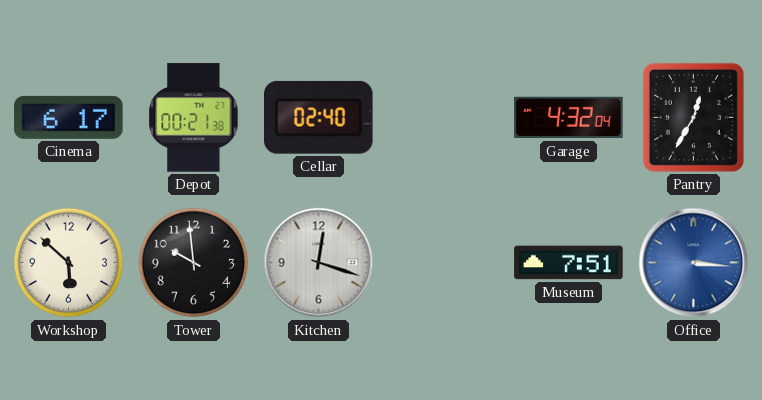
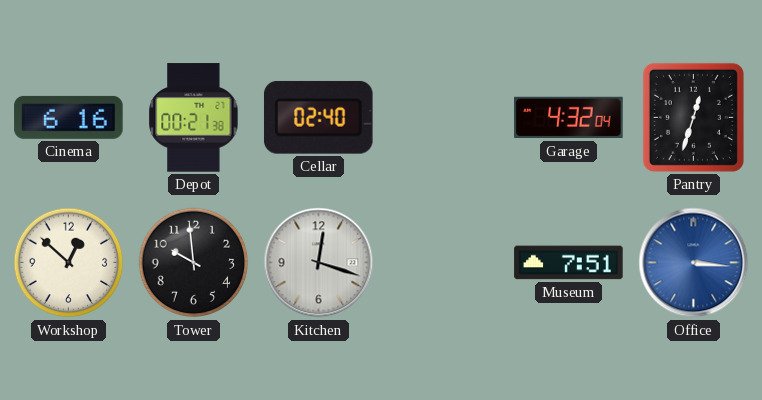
Cinema: 6:17 -> 6:16 (69, 117)
Pantry: 12:35 -> 12:33 (693, 117)
Workshop: 5:52 -> 12:52 (69, 263)
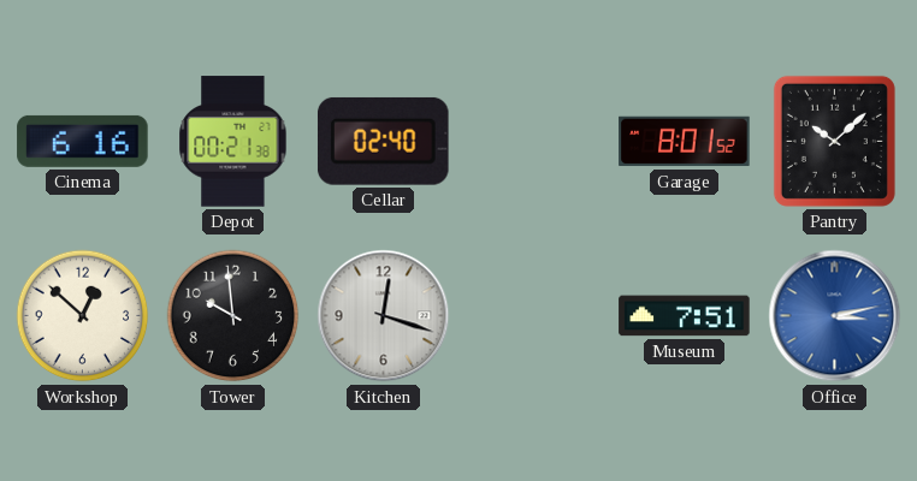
Garage: 4:32 -> 8:01 (685, 142)
Pantry: 12:33 -> 10:08 (834, 141)
Office: 3:16 -> 3:13 (835, 316)
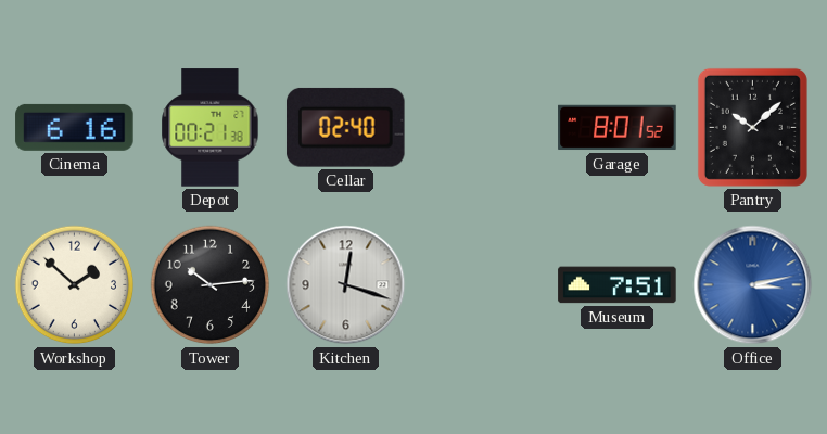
Workshop: 12:52 -> 1:52 (75, 285)
Tower: 9:59 -> 10:14 (211, 285)
